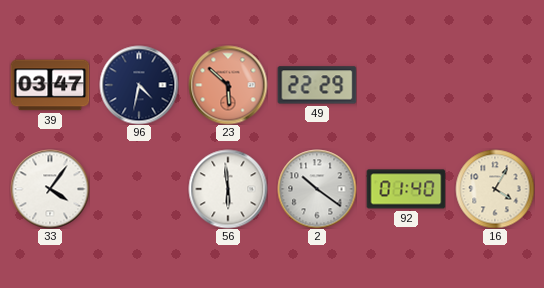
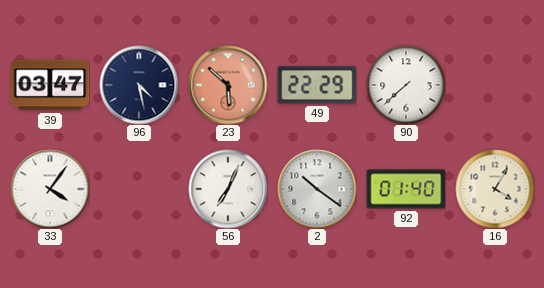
96: 4:32 -> 4:28 (139, 85)
90: none -> 7:38 (406, 85)
56: 5:59 -> 7:04 (228, 189)
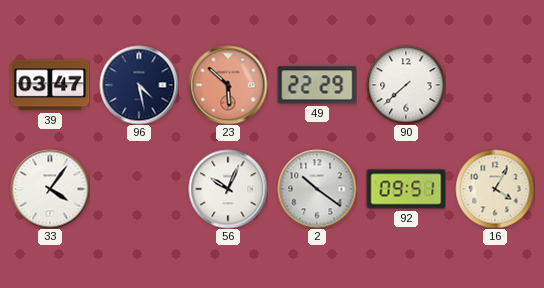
56: 7:04 -> 10:04 (228, 189)
92: 01:40 -> 09:51 (406, 189)
